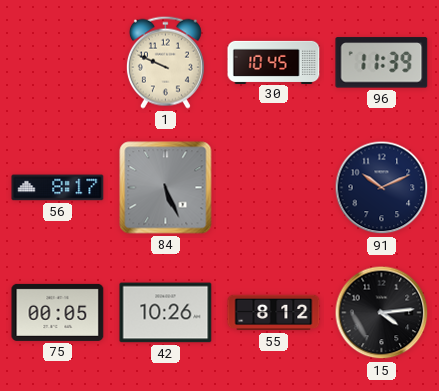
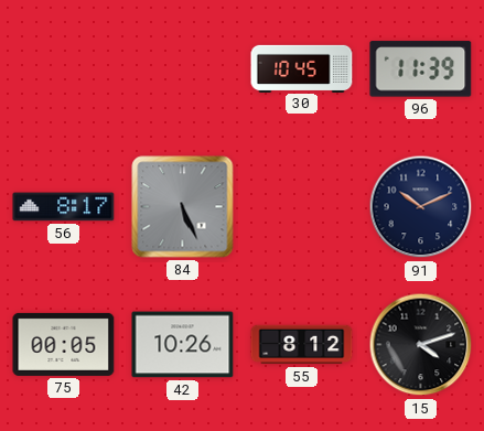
1: 9:49 -> none (165, 62)
15: 4:14 -> 4:12 (421, 345)
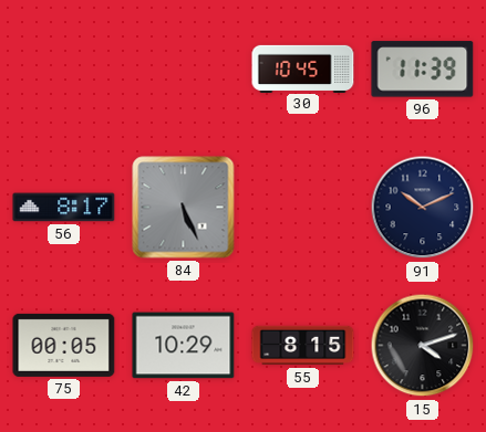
42: 10:26 -> 10:29 (184, 346)
55: 8:12 -> 8:15 (303, 346)
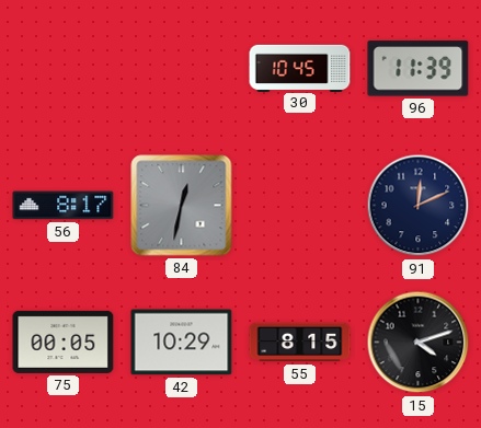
84: 5:26 -> 12:32 (182, 206)
91: 10:11 -> 12:11 (419, 206)
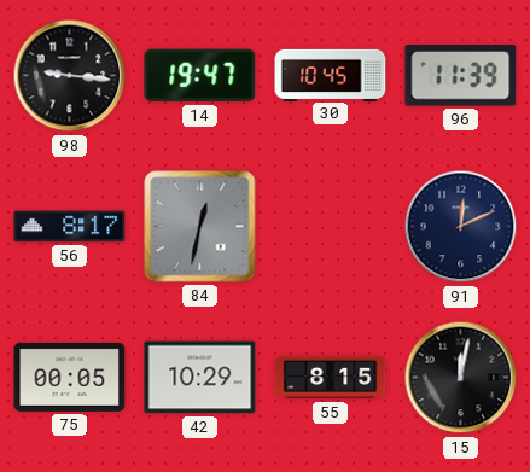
98: none -> 9:16 (70, 76)
14: none -> 19:47 (200, 76)
15: 4:12 -> 12:02 (461, 378)
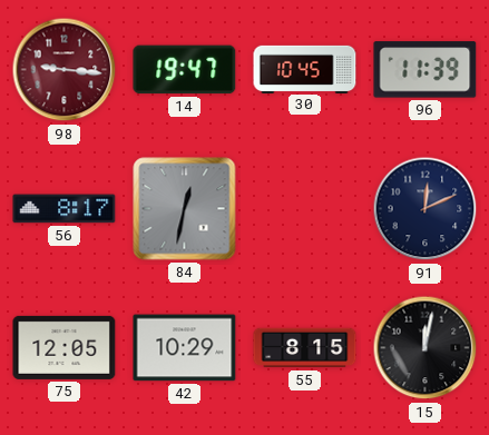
98 dial: black -> burgundy (65, 70)
75: 00:05 -> 12:05 (65, 347)
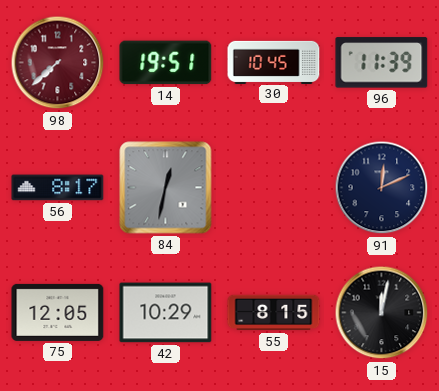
98: 9:16 -> 7:38 (58, 63)
14: 19:47 -> 19:51 (166, 63)
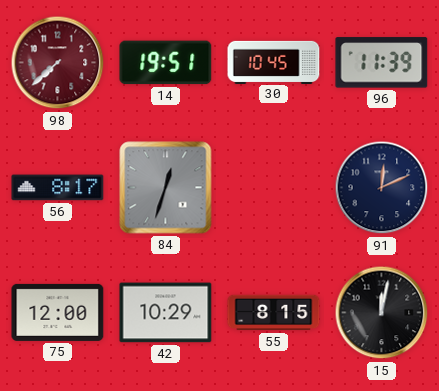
84: 12:32 -> 12:33 (166, 188)
75: 12:05 -> 12:00 (58, 312)
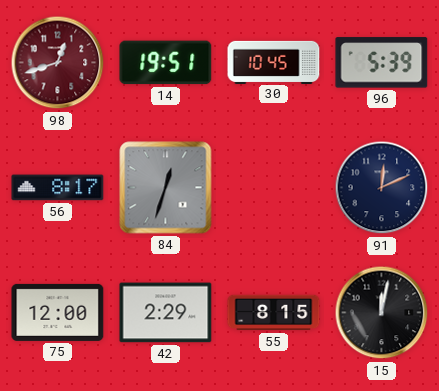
98: 7:38 -> 12:42 (58, 63)
96: 11:39 -> 5:39 (382, 63)
42: 10:29 -> 2:29 (166, 313)
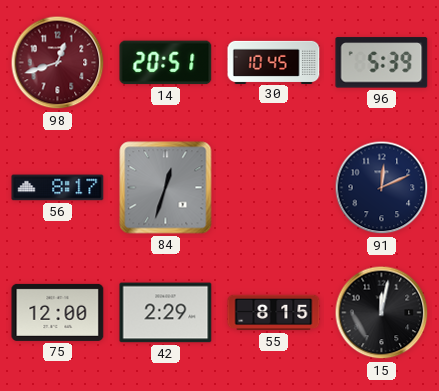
14: 19:51 -> 20:51 (166, 63)
